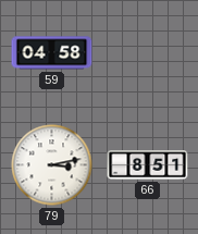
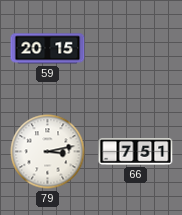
59: 04:58 -> 20:15 (48, 49)
66: 8:51 -> 7:51 (136, 152)
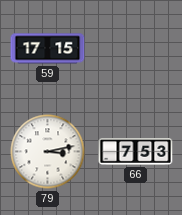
59: 20:15 -> 17:15 (48, 49)
66: 7:51 -> 7:53 (136, 152)
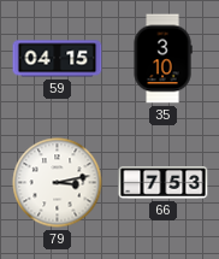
59: 17:15 -> 04:15 (58, 59)
35: none -> 3:10 (162, 59)
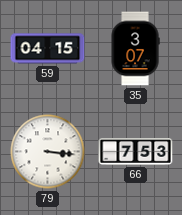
35: 3:10 -> 3:07 (135, 49)
79: 3:13 -> 3:16 (48, 152)
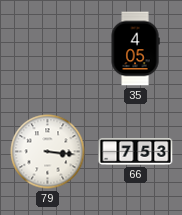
59: 04:15 -> none (48, 49)
35: 3:07 -> 4:05 (135, 49)
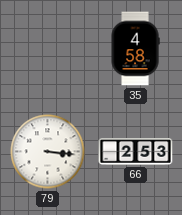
35: 4:05 -> 4:58 (135, 49)
66: 7:53 -> 2:53 (136, 152)
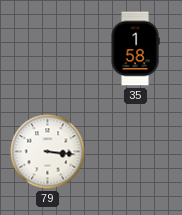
35: 4:58 -> 1:58 (135, 49)
66: 2:53 -> none (136, 152)
